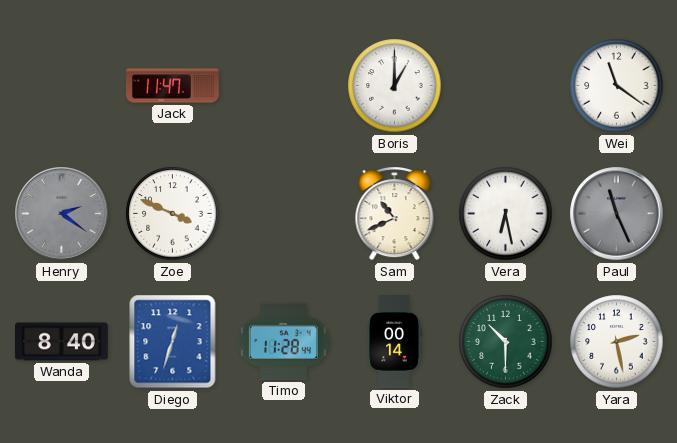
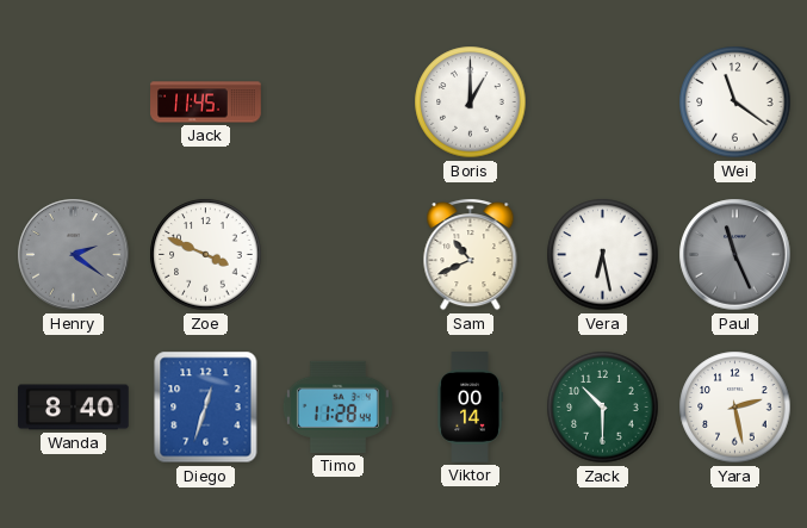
Jack: 11:47 -> 11:45 (206, 103)
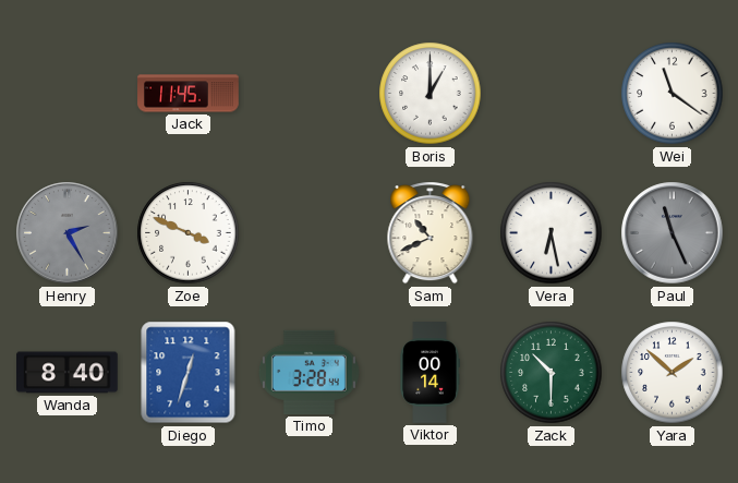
Henry: 2:21 -> 2:25 (68, 233)
Timo: 11:28 -> 3:28 (308, 372)
Yara: 2:28 -> 1:52 (673, 373)
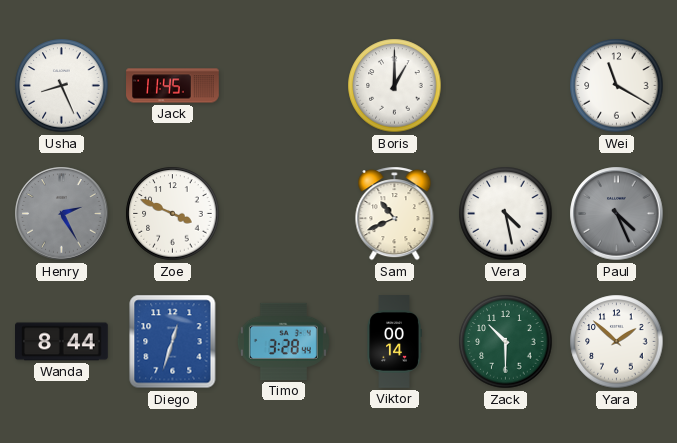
Usha: none -> 8:26 (62, 86)
Wei: 11:21 -> 11:20 (617, 86)
Vera: 6:28 -> 4:28 (506, 214)
Paul: 11:26 -> 4:26 (617, 214)
Wanda: 8:40 -> 8:44 (62, 342)
